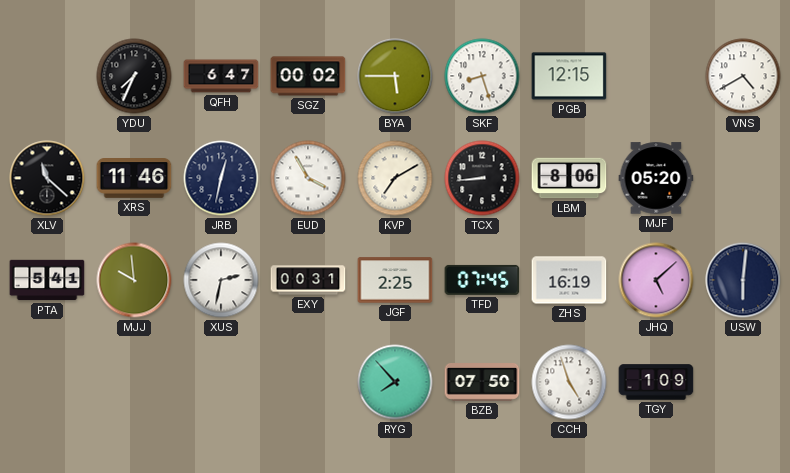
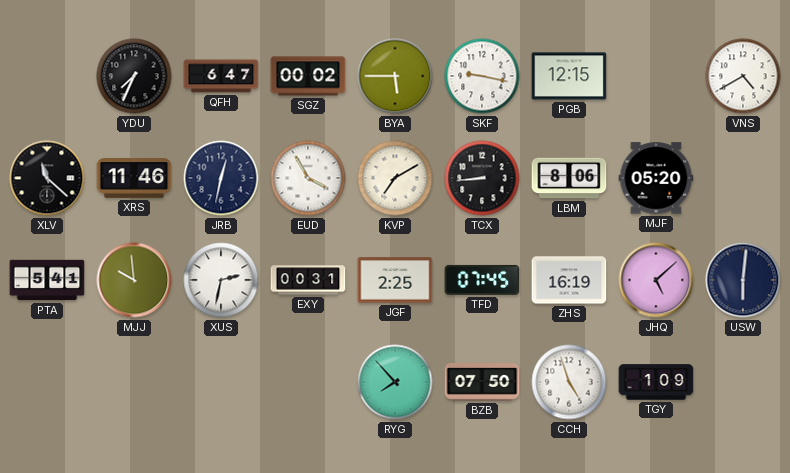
SKF: 8:27 -> 9:17 (482, 76)
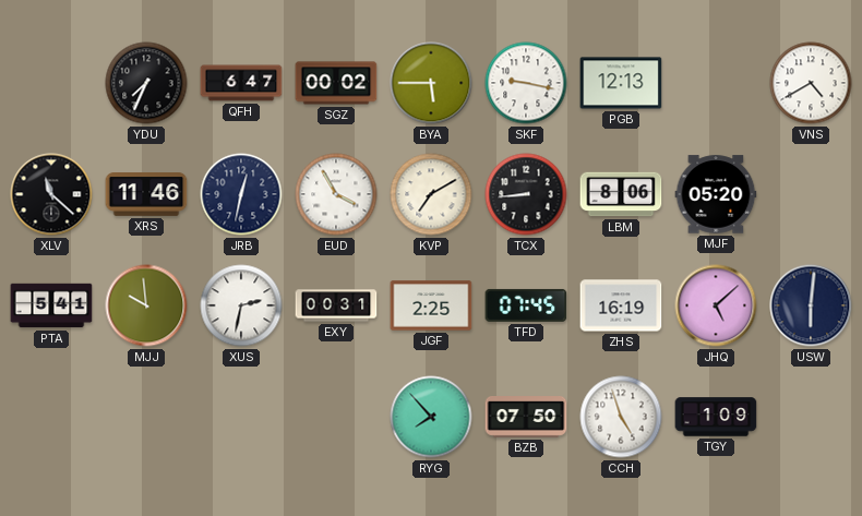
PGB: 12:15 -> 12:13 (621, 83)
